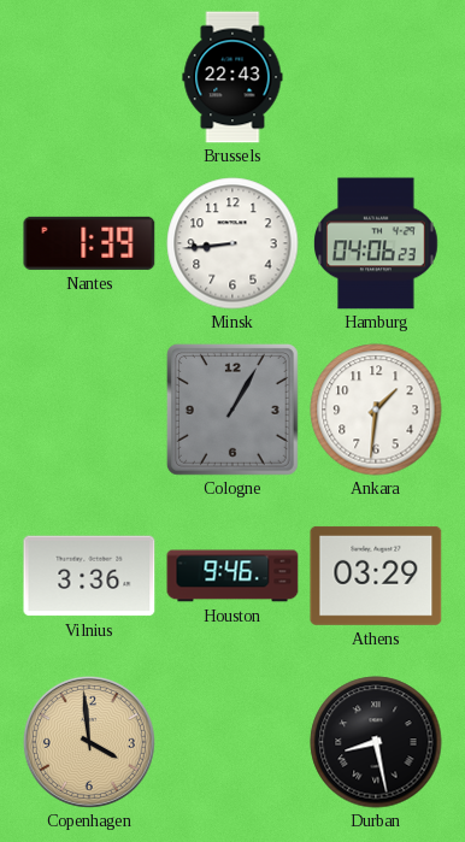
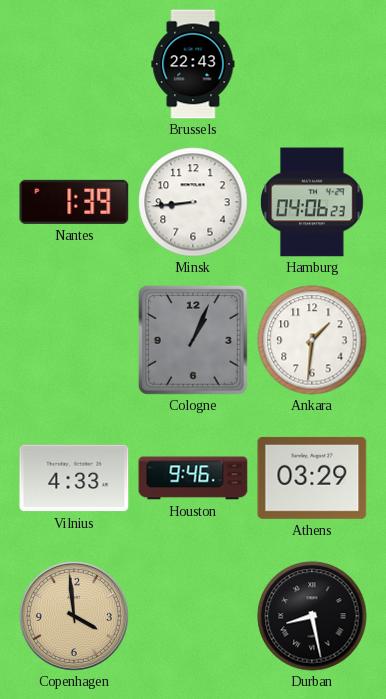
Cologne: 1:05 -> 1:04 (193, 340)
Vilnius: 3:36 -> 4:33 (74, 478)
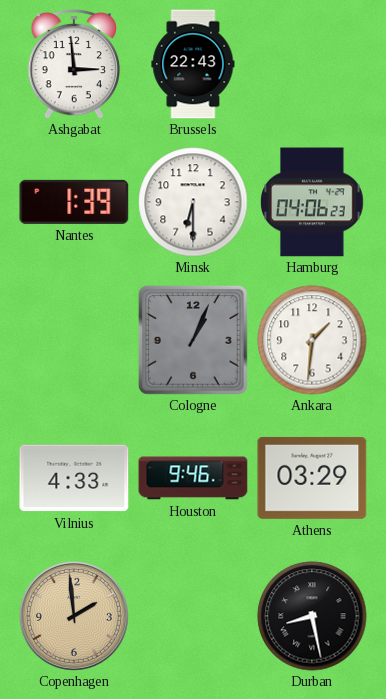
Ashgabat: none -> 2:59 (74, 64)
Minsk: 8:44 -> 6:30 (193, 202)
Copenhagen: 3:59 -> 1:59 (74, 616)
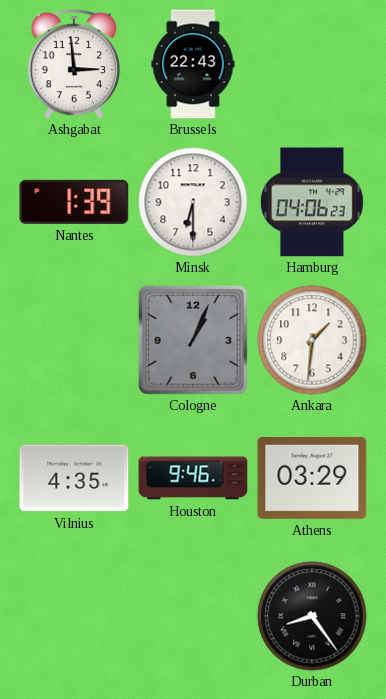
Vilnius: 4:33 -> 4:35 (74, 478)
Copenhagen: 1:59 -> none (74, 616)
Durban: 8:28 -> 8:24 (312, 616)
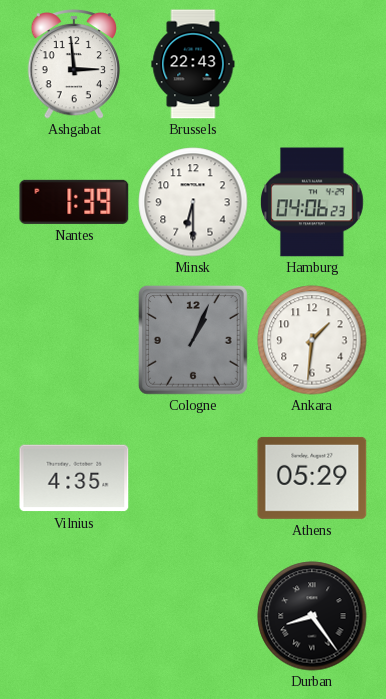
Houston: 9:46 -> none (193, 478)
Athens: 03:29 -> 05:29 (312, 478)
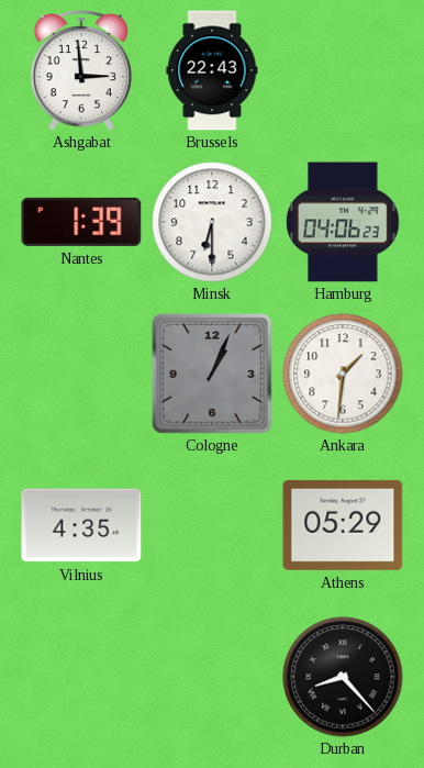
Durban: 8:24 -> 8:23 (343, 677)
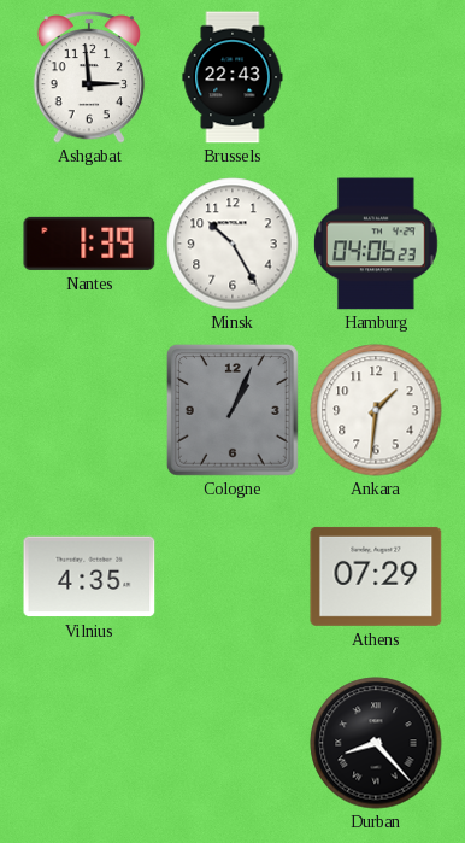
Minsk: 6:30 -> 10:25 (232, 244)
Athens: 05:29 -> 07:29 (376, 576)
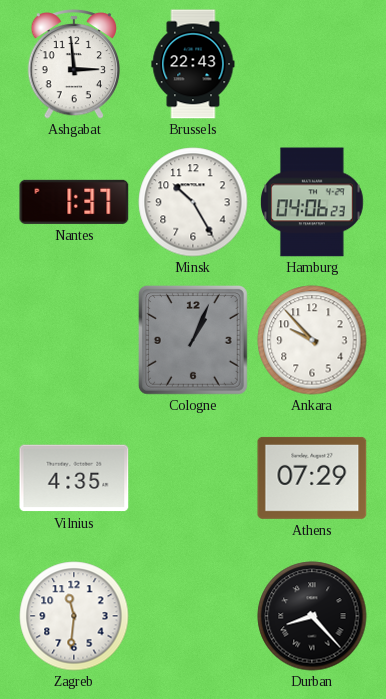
Nantes: 1:39 -> 1:37 (74, 202)
Ankara: 1:31 -> 9:53 (312, 340)
Zagreb: none -> 11:31 (74, 616)
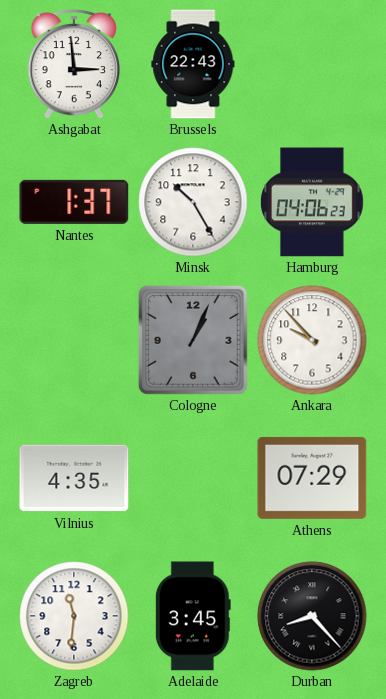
Adelaide: none -> 3:45 (193, 616)
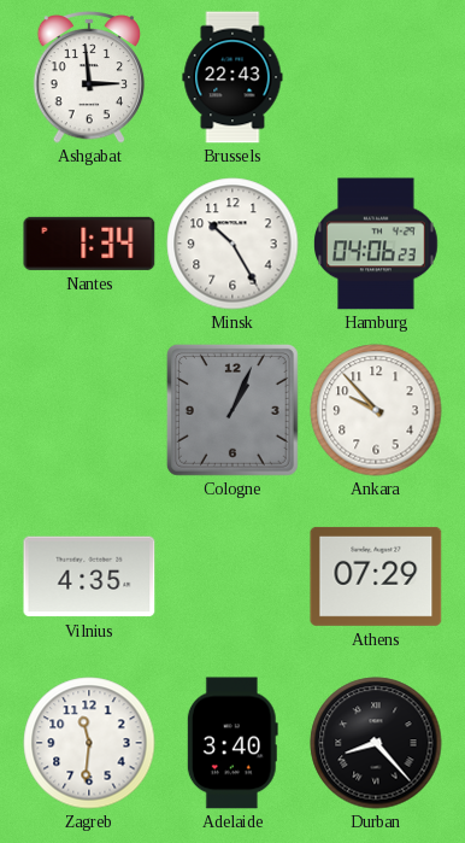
Nantes: 1:37 -> 1:34 (89, 244)
Adelaide: 3:45 -> 3:40 (232, 743)
